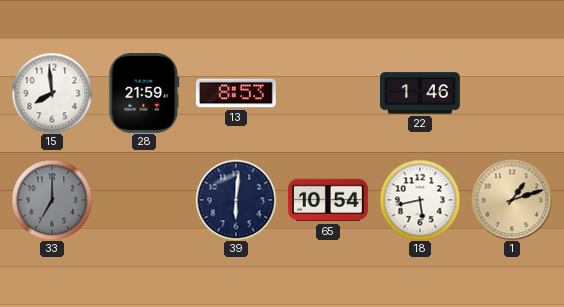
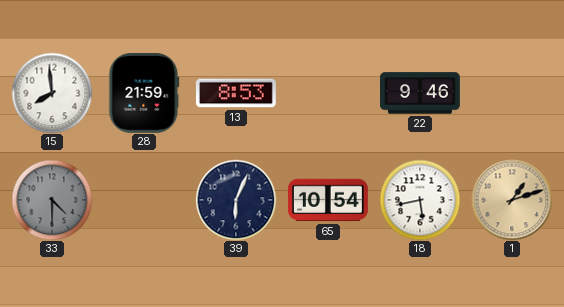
22: 1:46 -> 9:46 (421, 93)
33: 7:00 -> 4:30 (52, 200)
39: 6:01 -> 6:04 (236, 200)
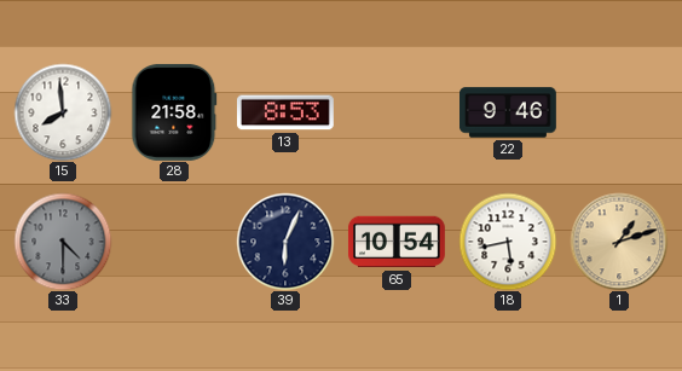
28: 21:59 -> 21:58 (174, 112)
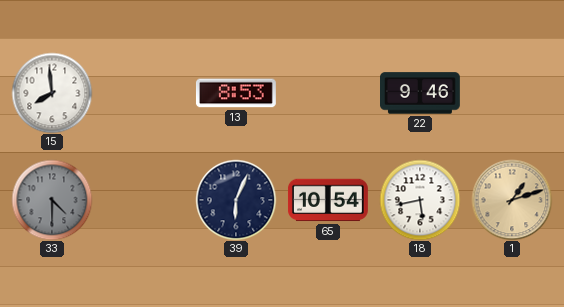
28: 21:58 -> none (174, 112)
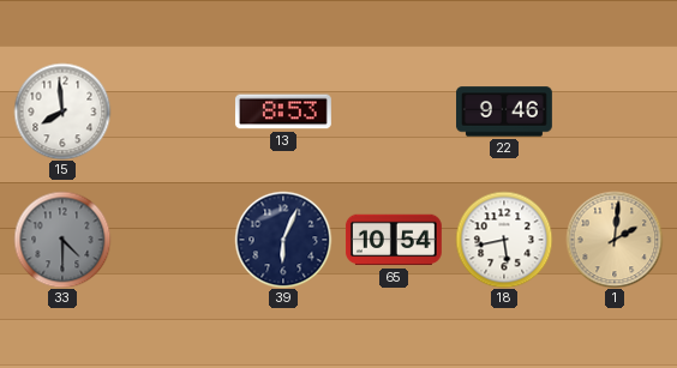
1: 1:12 -> 2:01 (615, 240)
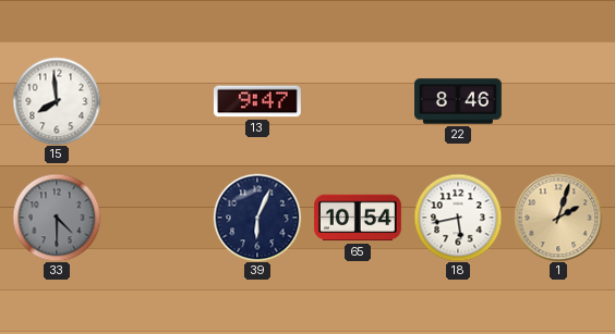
13: 8:53 -> 9:47 (257, 101)
22: 9:46 -> 8:46 (459, 101)
1: 2:01 -> 2:03 (558, 218)
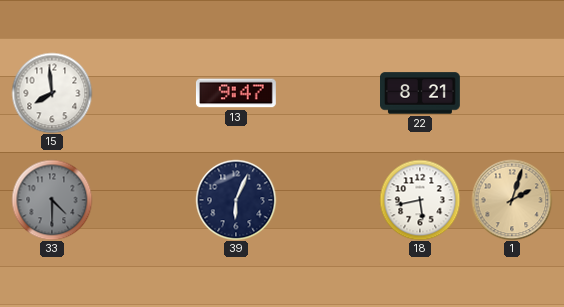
22: 8:46 -> 8:21 (421, 93)
65: 10:54 -> none (358, 218)
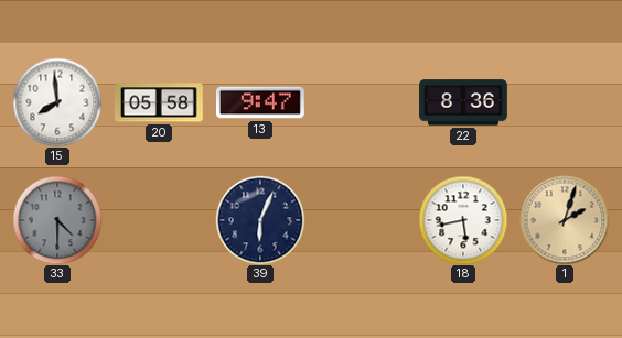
20: none -> 05:58 (159, 102)
22: 8:21 -> 8:36 (464, 102)
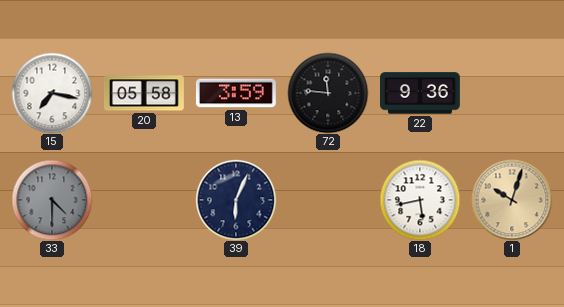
15: 7:59 -> 7:17 (52, 93)
13: 9:47 -> 3:59 (236, 93)
72: none -> 11:46 (328, 93)
22: 8:36 -> 9:36 (421, 93)
1: 2:03 -> 10:03 (512, 200)
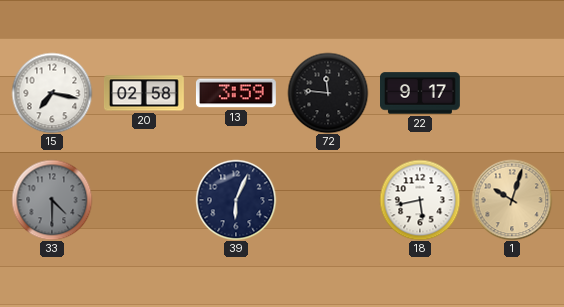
20: 05:58 -> 02:58 (144, 93)
22: 9:36 -> 9:17 (421, 93)
